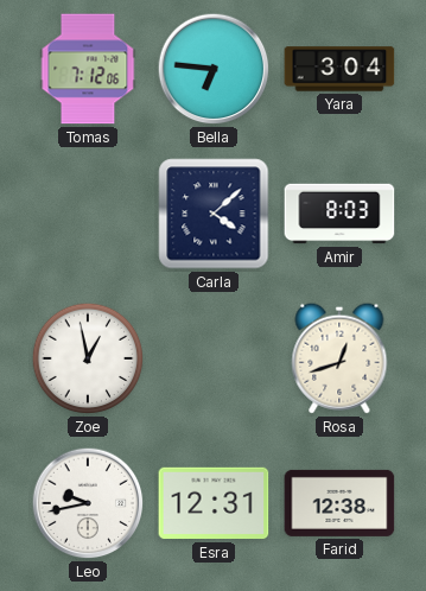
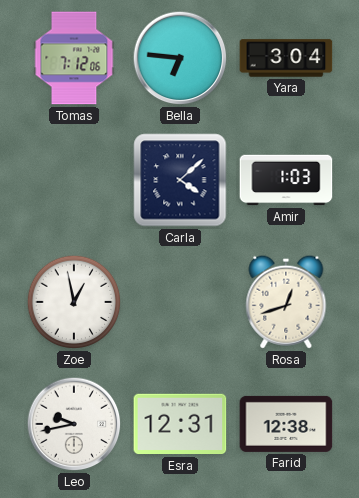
Amir: 8:03 -> 1:03 (286, 180)
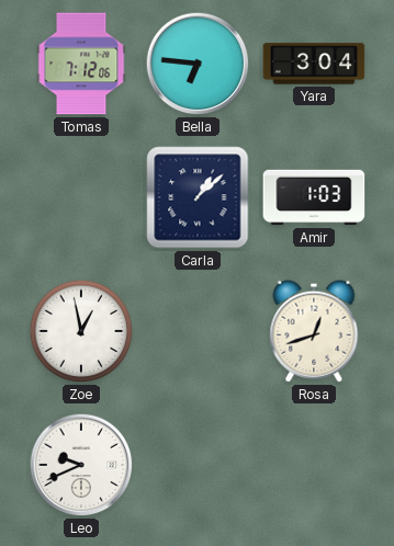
Carla: 4:08 -> 1:08 (198, 197)
Leo: 9:43 -> 9:41 (81, 465)
Esra: 12:31 -> none (180, 424)
Farid: 12:38 -> none (286, 424)
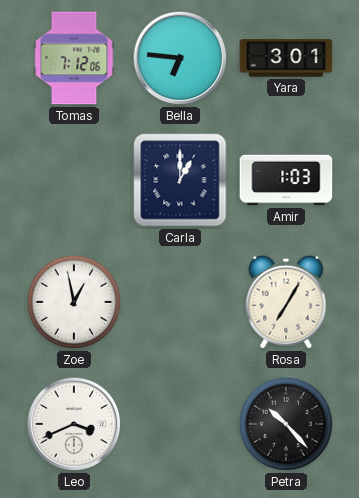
Yara: 3:04 -> 3:01 (286, 58)
Carla: 1:08 -> 1:00 (180, 180)
Rosa: 12:42 -> 7:05 (286, 302)
Leo: 9:41 -> 3:41 (74, 424)
Petra: none -> 10:23 (286, 424)
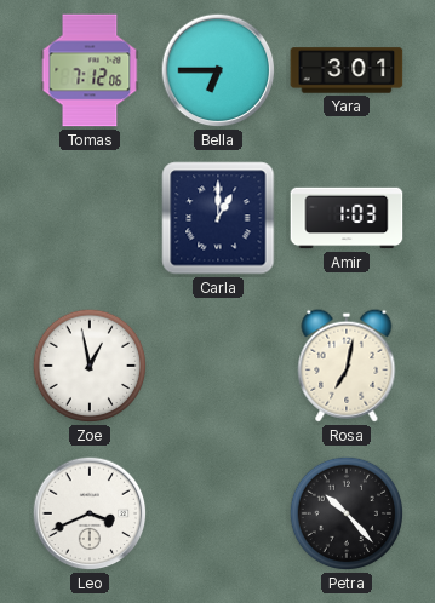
Bella: 6:46 -> 6:45 (218, 70)
Rosa: 7:05 -> 7:02 (347, 366)
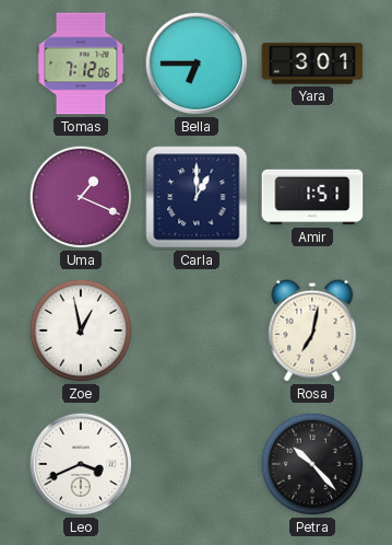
Uma: none -> 1:19 (81, 197)
Amir: 1:03 -> 1:51 (312, 197)
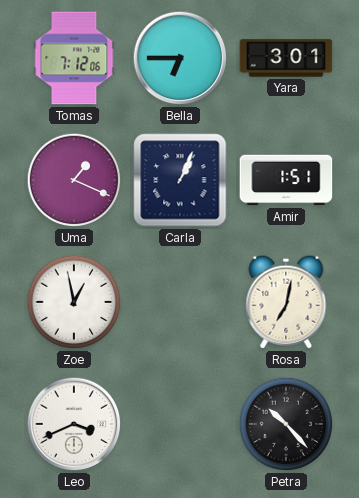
Carla: 1:00 -> 1:04 (180, 180)
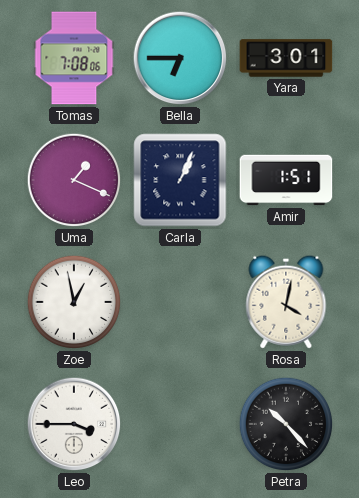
Tomas: 7:12 -> 7:08 (74, 58)
Rosa: 7:02 -> 4:02 (286, 302)
Leo: 3:41 -> 3:45 (74, 424)
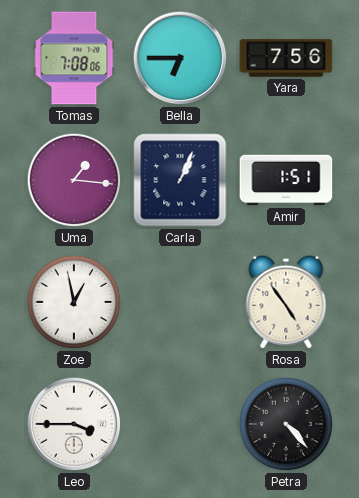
Yara: 3:01 -> 7:56 (286, 58)
Uma: 1:19 -> 1:16 (74, 180)
Rosa: 4:02 -> 4:54 (286, 302)
Petra: 10:23 -> 4:23 (286, 424)
